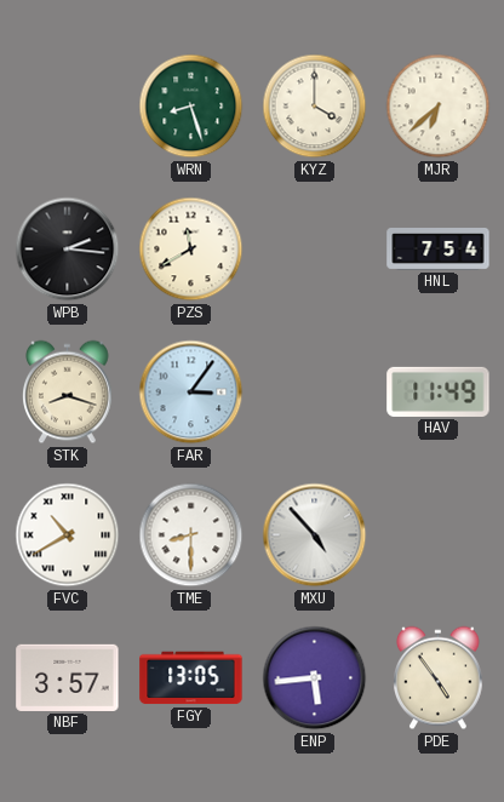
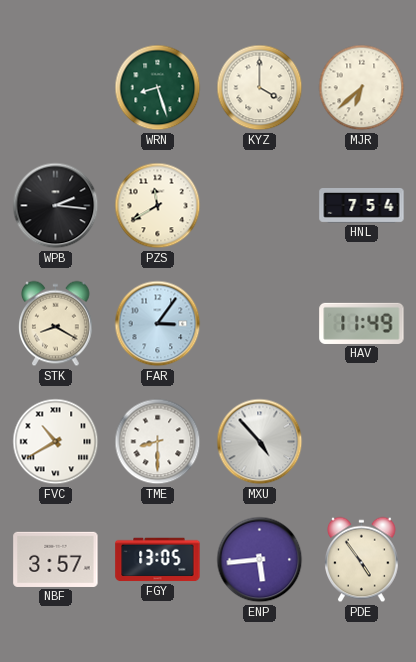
STK: 8:18 -> 8:20 (56, 324)
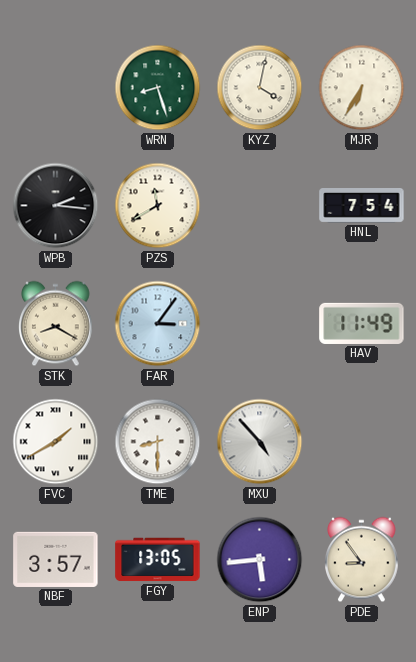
KYZ: 4:00 -> 4:02 (260, 88)
MJR: 6:38 -> 6:35 (362, 88)
FVC: 10:40 -> 1:40 (56, 442)
PDE: 4:54 -> 8:54 (362, 560)
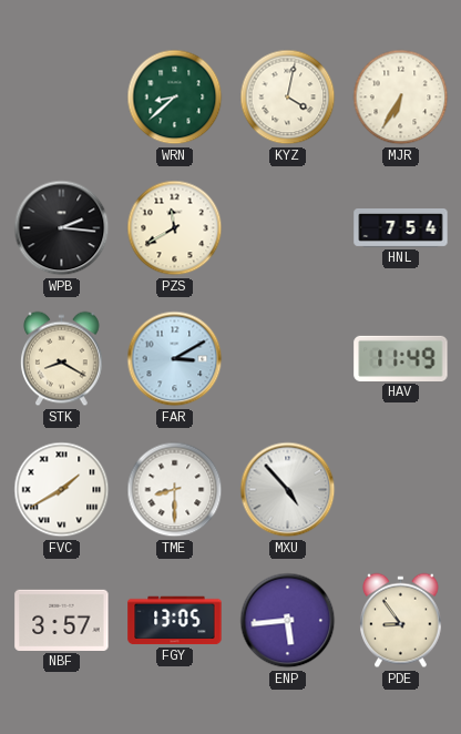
WRN: 8:27 -> 8:38 (175, 98)
FAR: 3:06 -> 3:10 (175, 359)
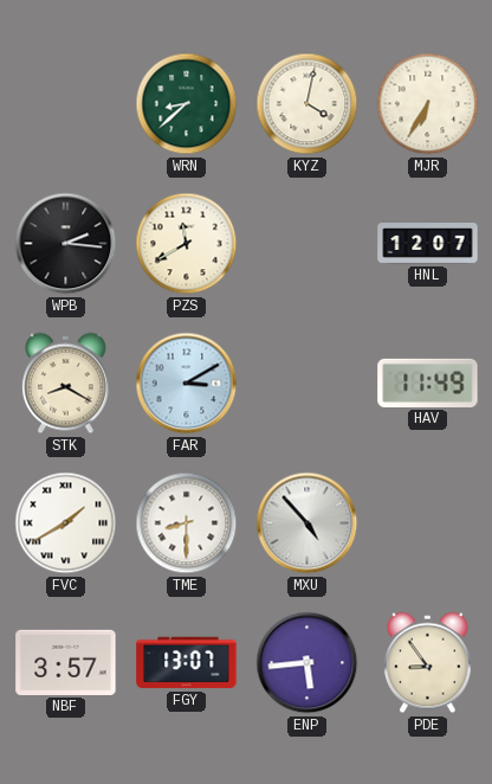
HNL: 7:54 -> 12:07 (428, 244)
FGY: 13:05 -> 13:07 (187, 663)
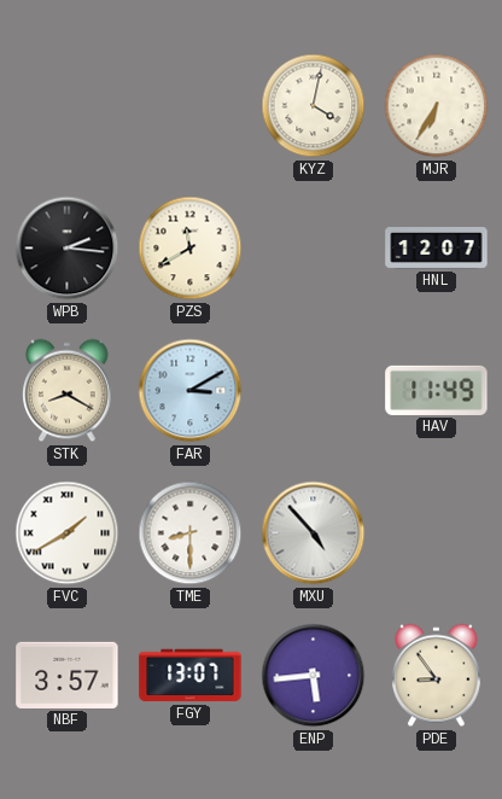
WRN: 8:38 -> none (187, 104)
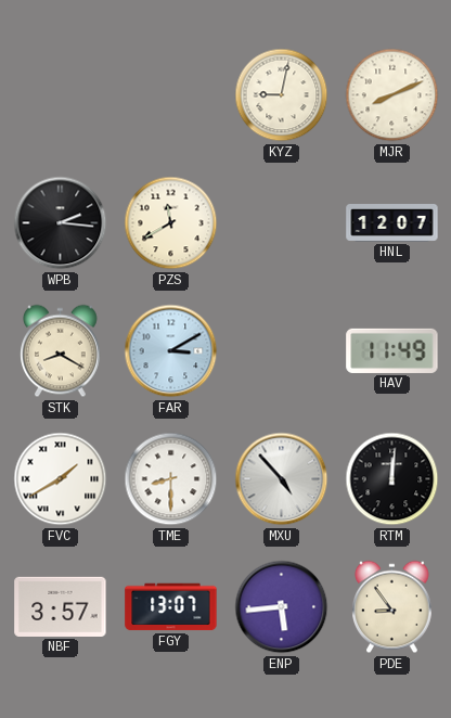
KYZ: 4:02 -> 9:02 (282, 95)
MJR: 6:35 -> 8:11 (392, 95)
RTM: none -> 12:01 (392, 479)
